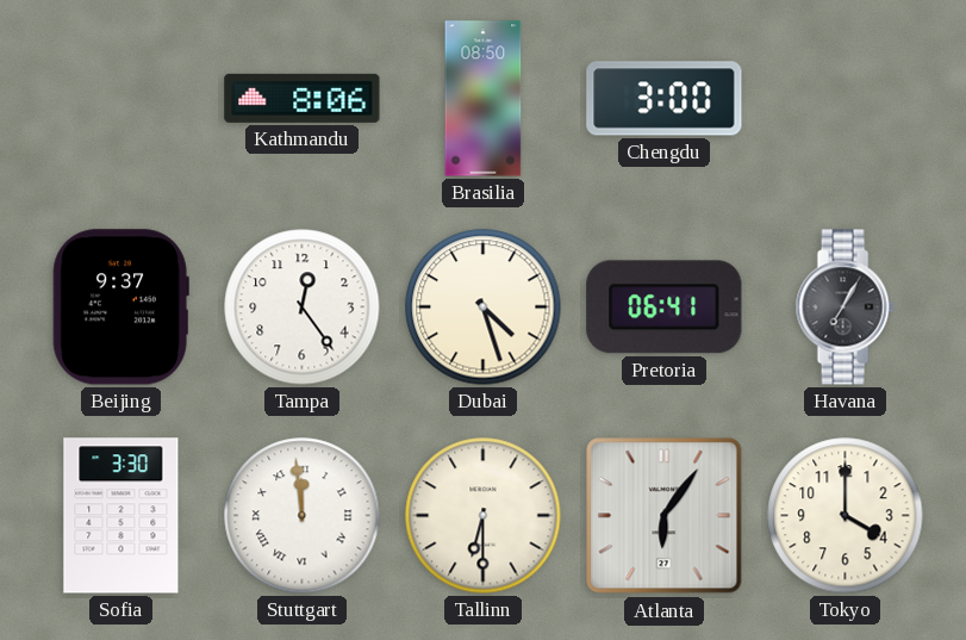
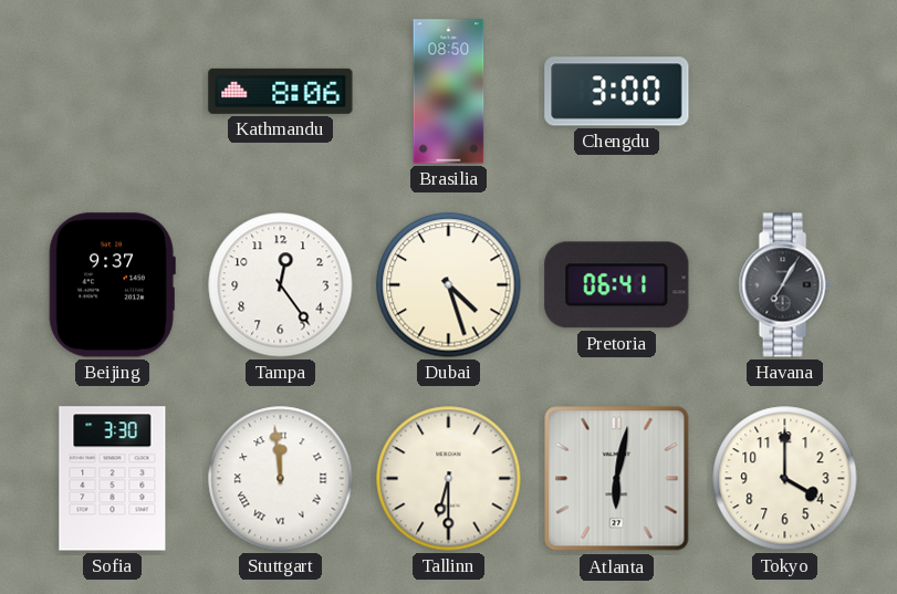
Atlanta: 6:06 -> 6:02 (617, 479)
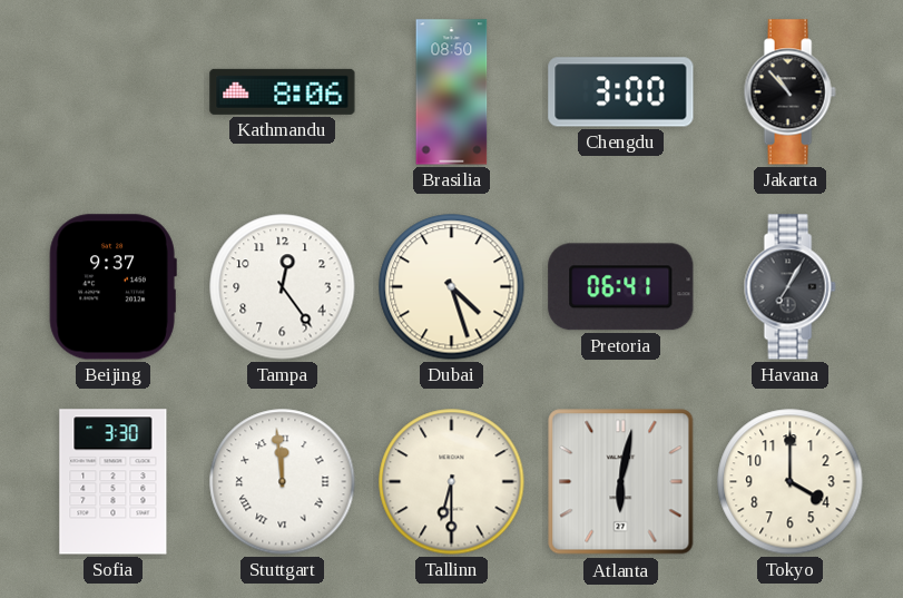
Jakarta: none -> 10:53 (789, 92)
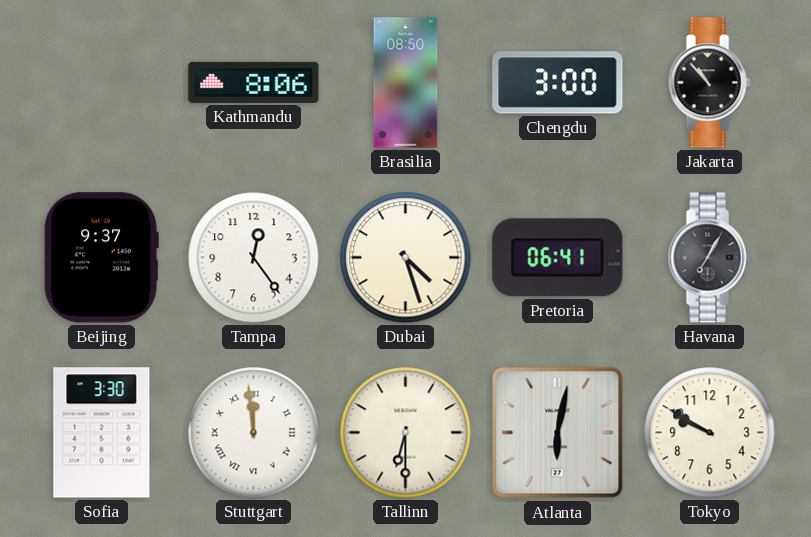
Tokyo: 4:00 -> 9:50 (710, 433)
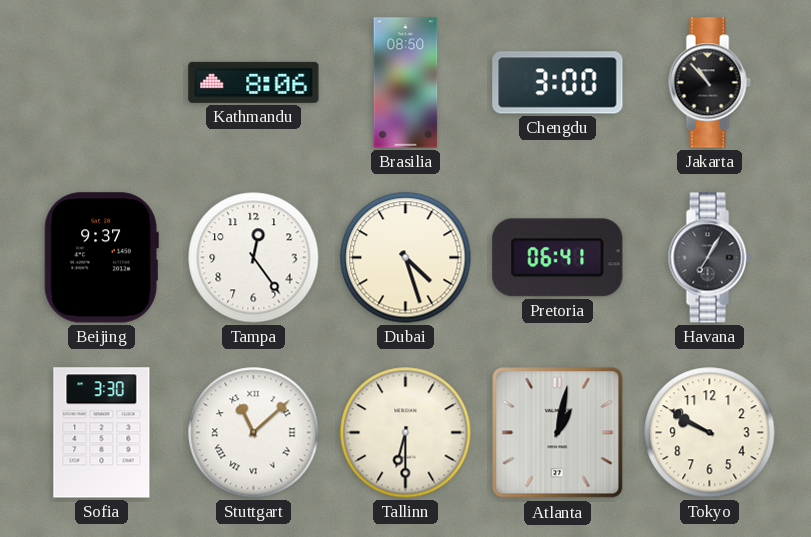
Stuttgart: 11:59 -> 11:08 (254, 433)
Atlanta: 6:02 -> 1:02 (558, 433)
